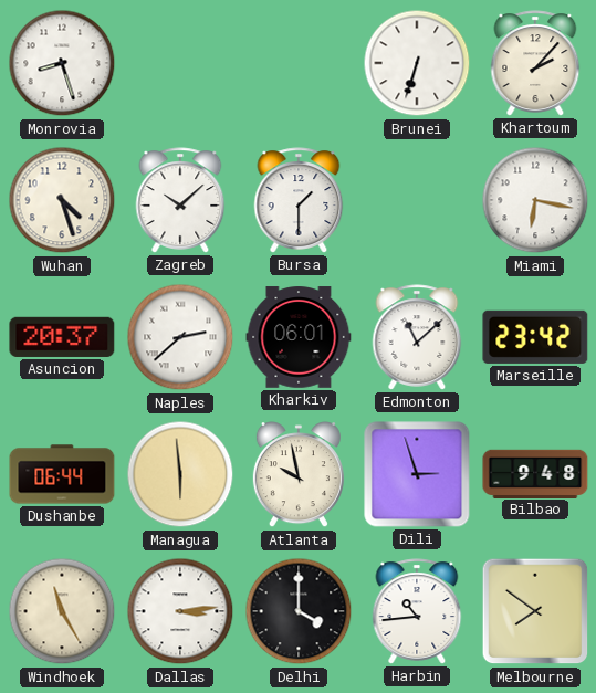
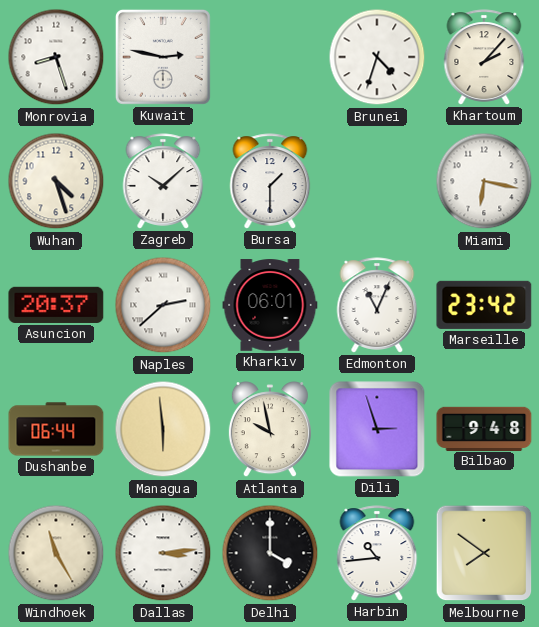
Kuwait: none -> 2:47 (163, 57)
Brunei: 6:33 -> 4:33 (377, 57)
Edmonton: 11:08 -> 11:04 (377, 305)
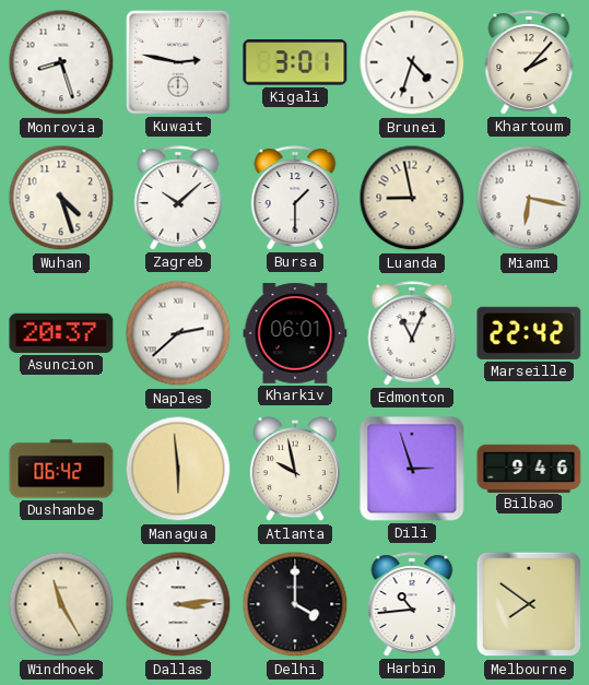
Kigali: none -> 3:01 (295, 62)
Luanda: none -> 8:58 (412, 198)
Marseille: 23:42 -> 22:42 (529, 333)
Dushanbe: 06:44 -> 06:42 (61, 469)
Bilbao: 9:48 -> 9:46 (529, 468)
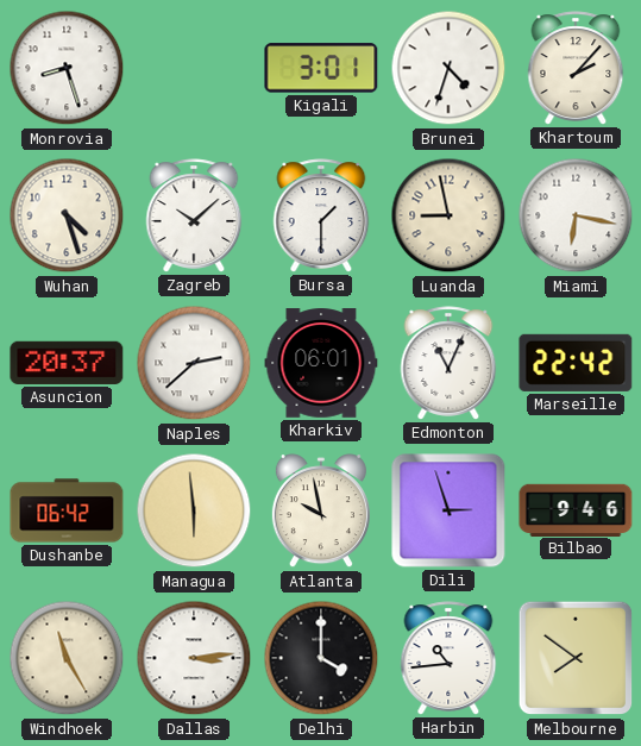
Kuwait: 2:47 -> none (178, 62)
